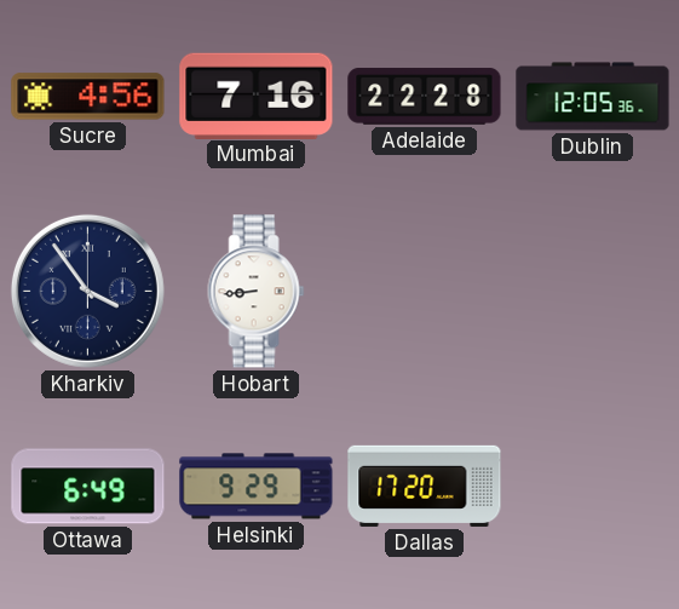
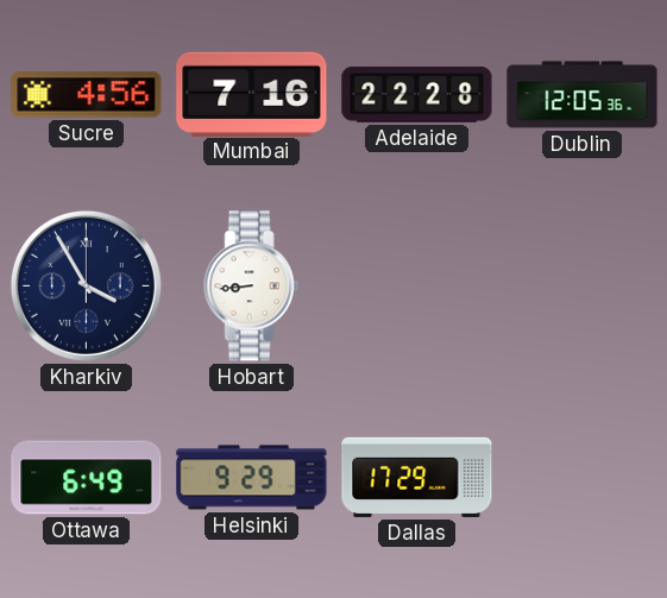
Kharkiv: 3:54 -> 3:55 (86, 285)
Dallas: 17:20 -> 17:29 (417, 477)
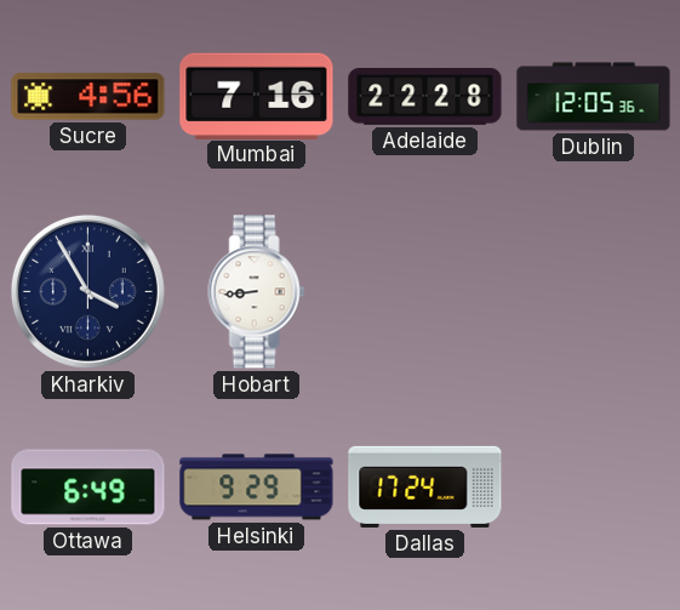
Dallas: 17:29 -> 17:24 (425, 486)
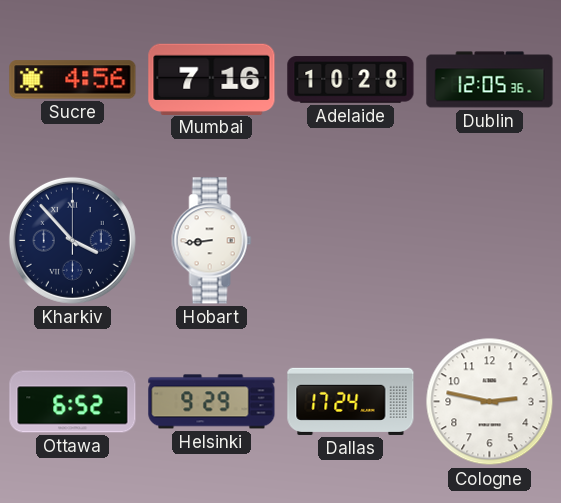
Adelaide: 22:28 -> 10:28 (351, 80)
Kharkiv: 3:55 -> 3:53 (72, 240)
Ottawa: 6:49 -> 6:52 (73, 402)
Cologne: none -> 2:47 (490, 402)
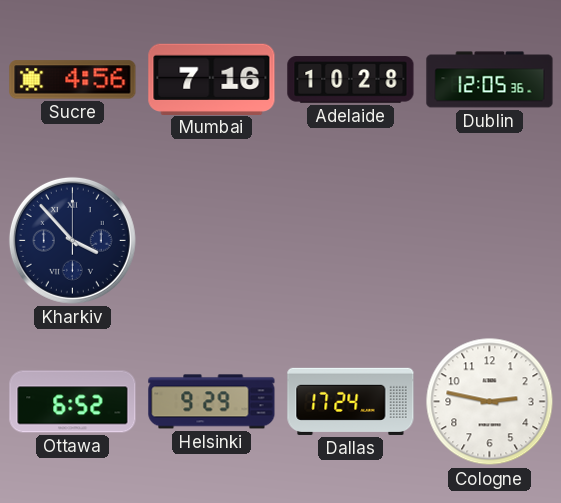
Hobart: 8:44 -> none (212, 241)
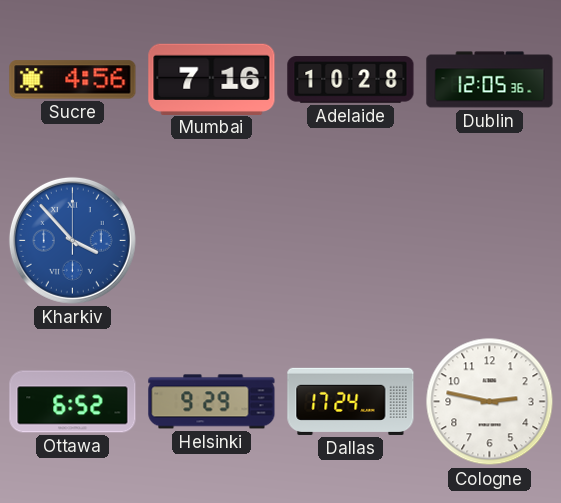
Kharkiv dial: navy -> blue (72, 240)
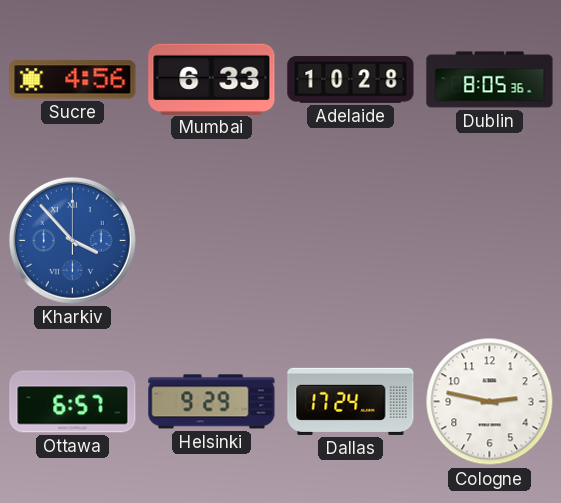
Mumbai: 7:16 -> 6:33 (212, 79)
Dublin: 12:05 -> 8:05 (490, 80)
Ottawa: 6:52 -> 6:57 (73, 402)
